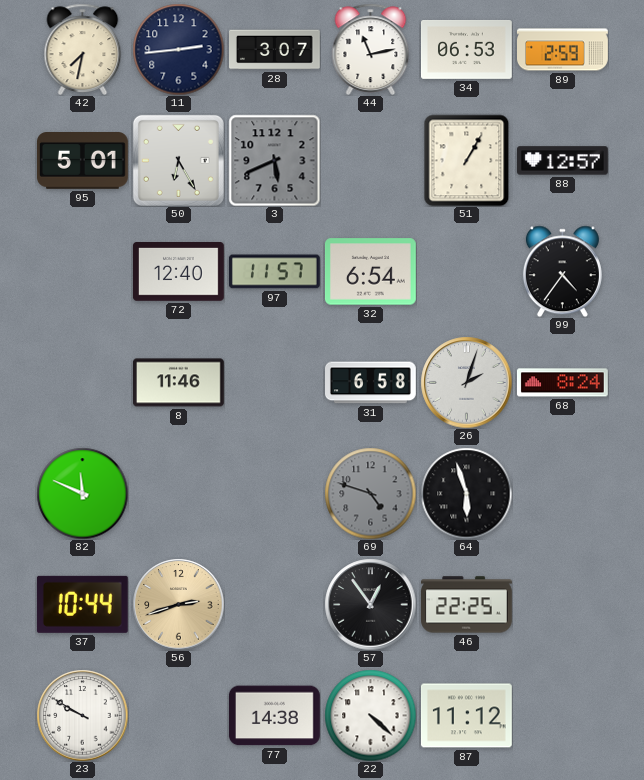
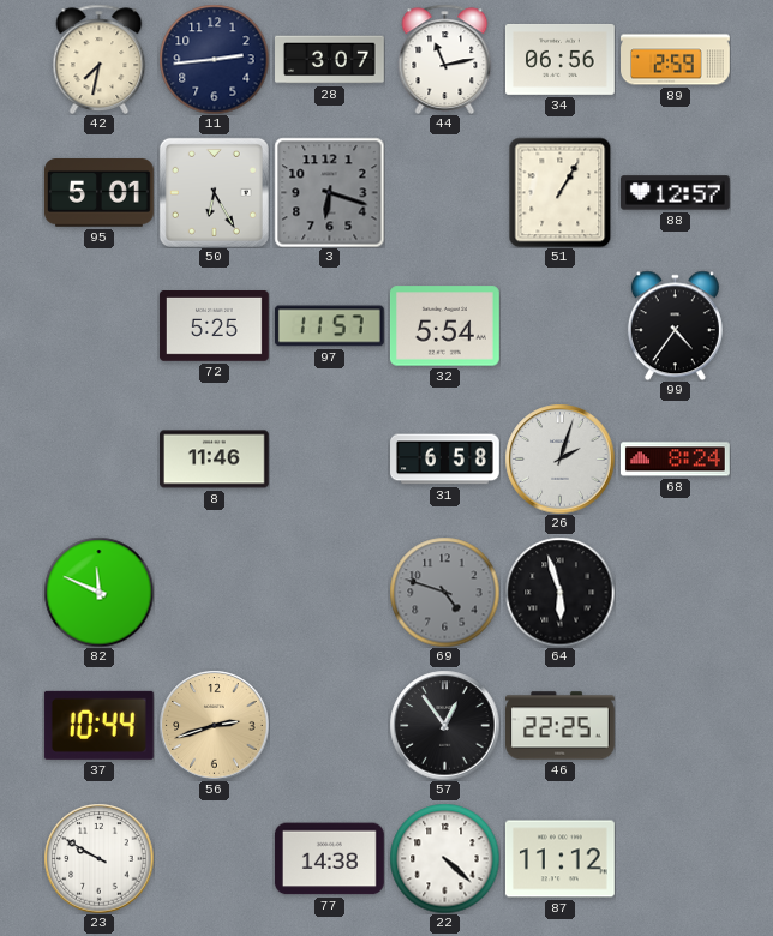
34: 06:53 -> 06:56 (561, 59)
3: 5:41 -> 6:18 (329, 192)
72: 12:40 -> 5:25 (215, 326)
32: 6:54 -> 5:54 (444, 326)
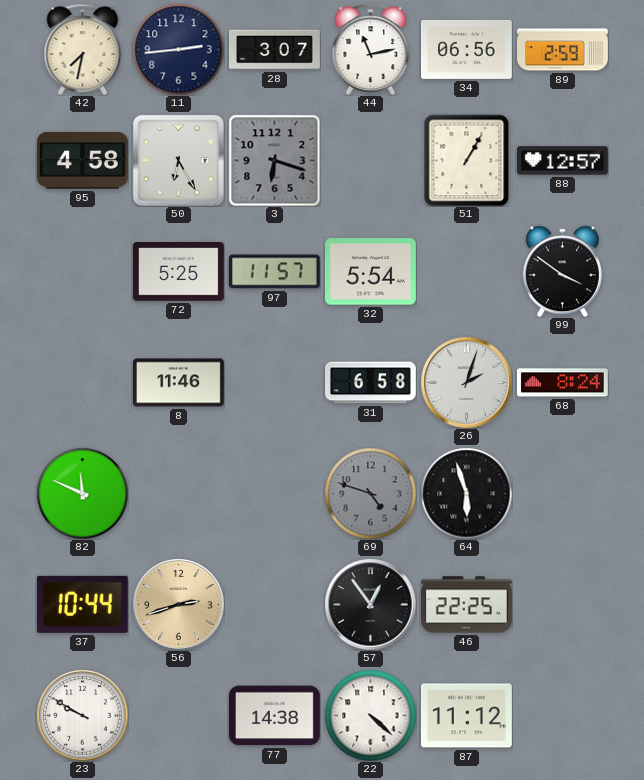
95: 5:01 -> 4:58 (83, 161)
99: 4:36 -> 3:51 (562, 271)
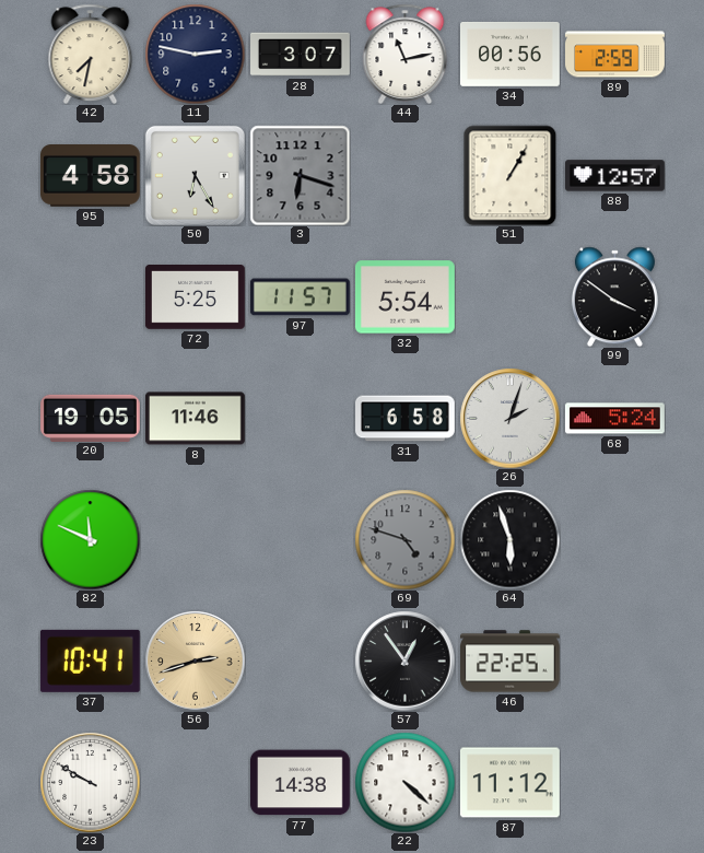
11: 2:44 -> 2:47 (195, 54)
34: 06:56 -> 00:56 (511, 54)
20: none -> 19:05 (91, 418)
68: 8:24 -> 5:24 (614, 419)
37: 10:44 -> 10:41 (90, 661)
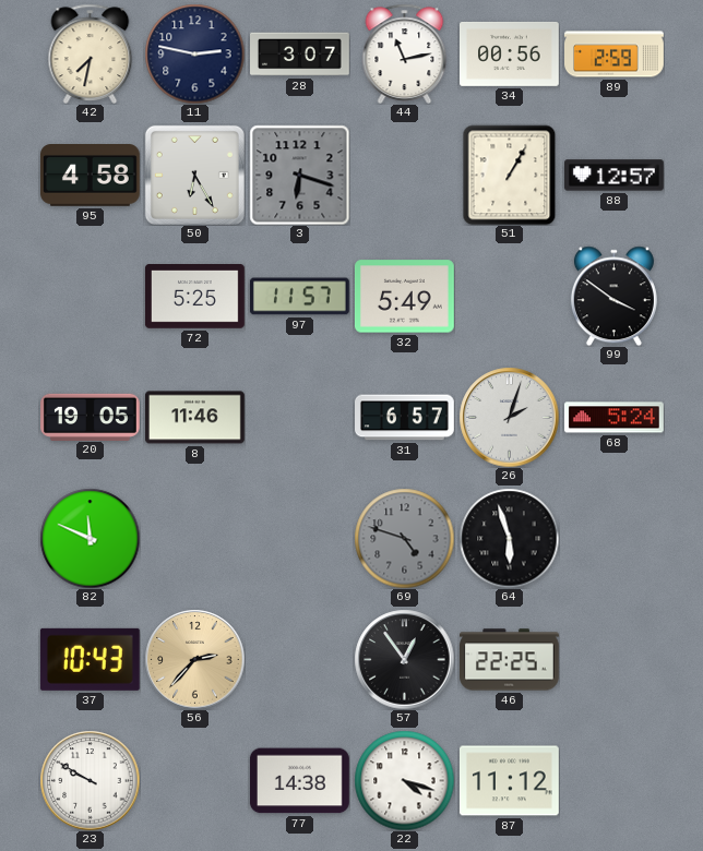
32: 5:54 -> 5:49 (404, 297)
31: 6:58 -> 6:57 (405, 418)
37: 10:41 -> 10:43 (90, 659)
56: 2:42 -> 2:37 (194, 659)
22: 4:22 -> 4:18 (404, 780)
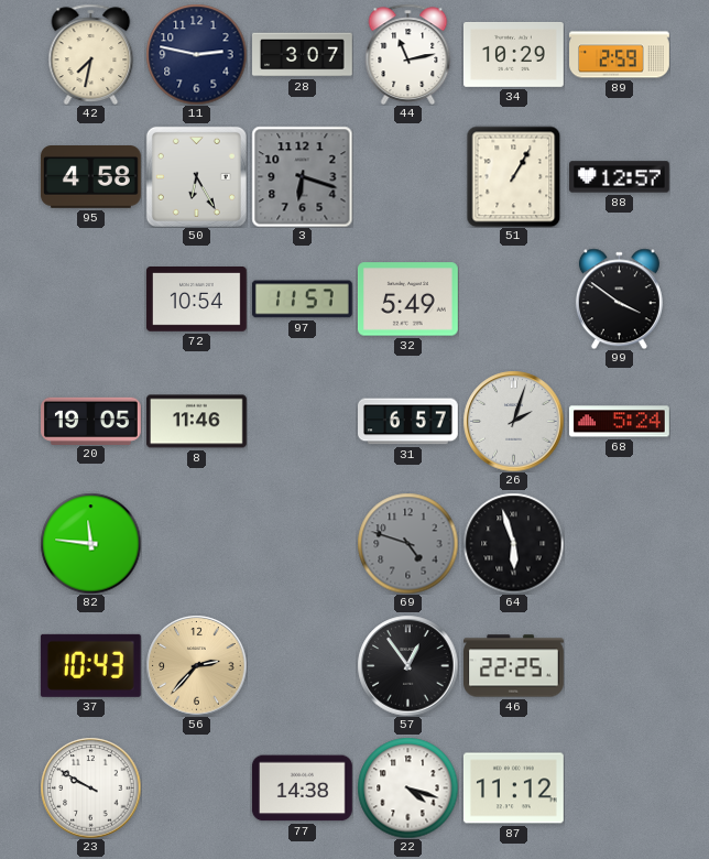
34: 00:56 -> 10:29 (514, 54)
72: 5:25 -> 10:54 (197, 300)
82: 11:49 -> 11:46 (90, 543)
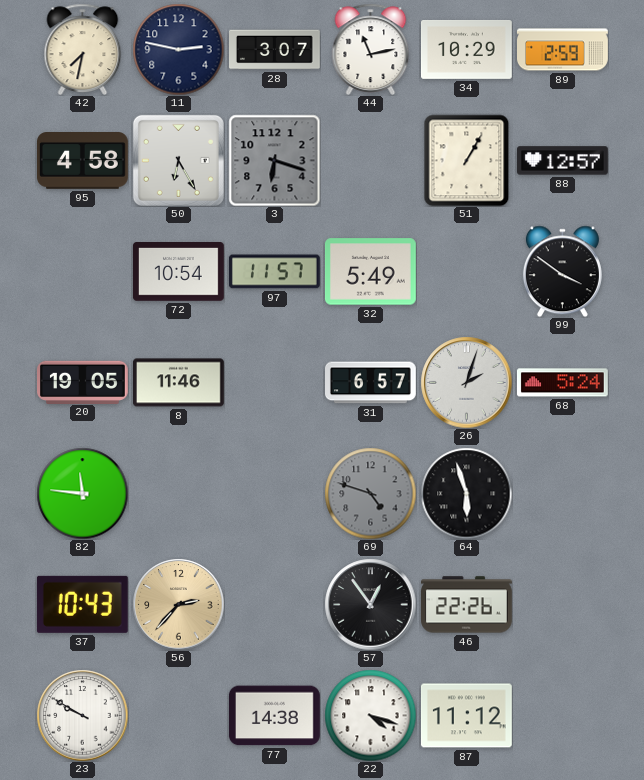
46: 22:25 -> 22:26 (467, 605)
